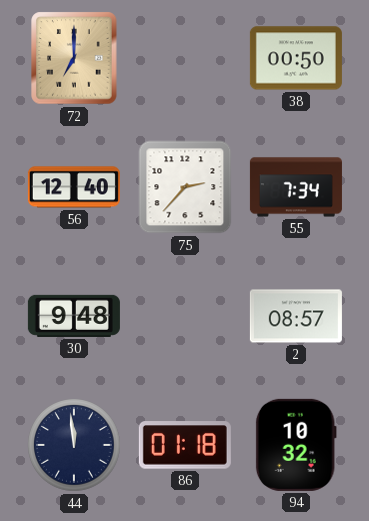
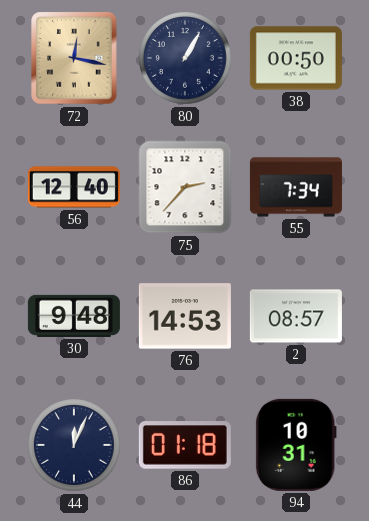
72: 7:00 -> 12:17 (74, 58)
80: none -> 1:05 (186, 58)
76: none -> 14:53 (185, 316)
44: 11:59 -> 12:04 (75, 445)
94: 10:32 -> 10:31 (296, 445)
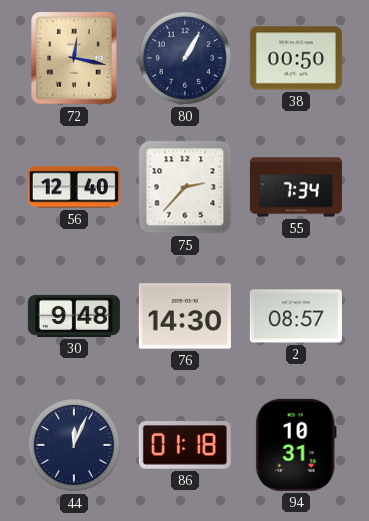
76: 14:53 -> 14:30 (185, 316)
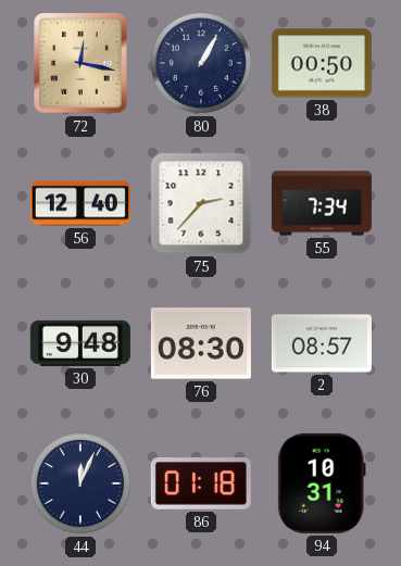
76: 14:30 -> 08:30 (201, 343)
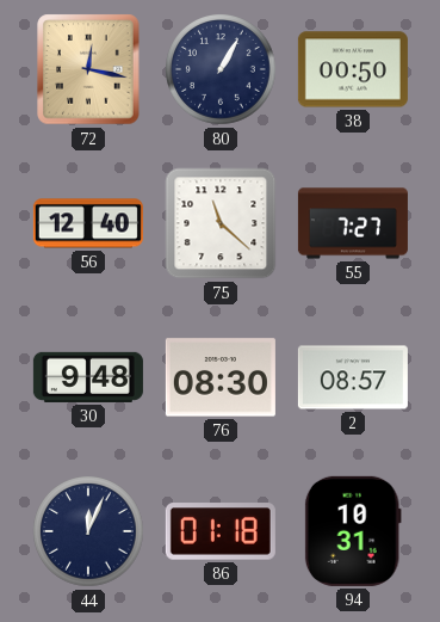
75: 2:37 -> 11:22 (221, 223)
55: 7:34 -> 7:27 (353, 223)
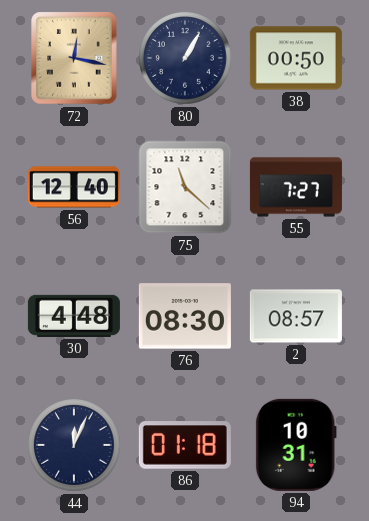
30: 9:48 -> 4:48 (74, 316)
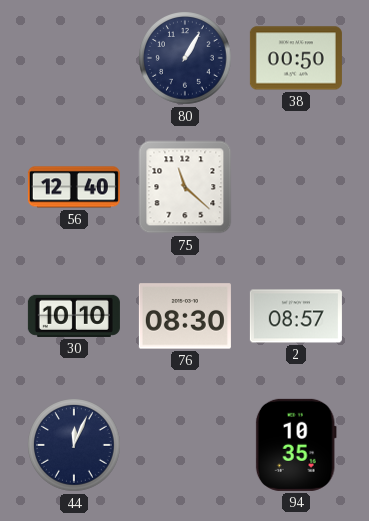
72: 12:17 -> none (74, 58)
55: 7:27 -> none (296, 187)
30: 4:48 -> 10:10 (74, 316)
86: 01:18 -> none (185, 445)
94: 10:31 -> 10:35 (296, 445)
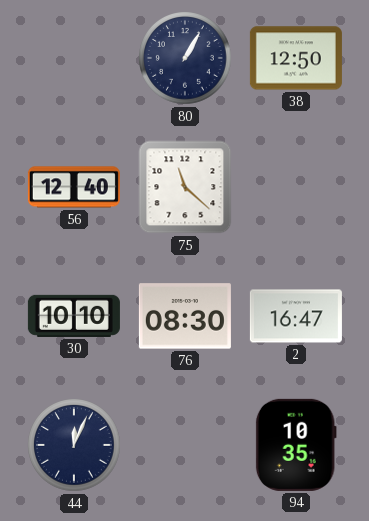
38: 00:50 -> 12:50 (296, 58)
2: 08:57 -> 16:47 (296, 316)
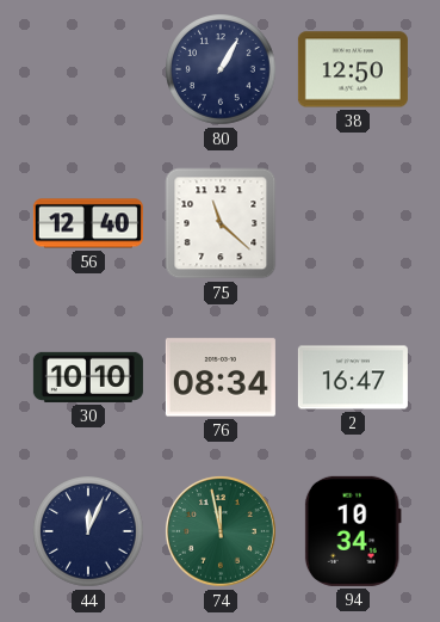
76: 08:30 -> 08:34 (221, 377)
74: none -> 11:58 (221, 531)
94: 10:35 -> 10:34 (353, 531)
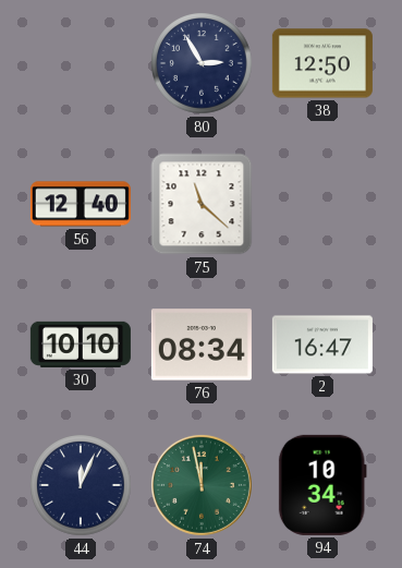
80: 1:05 -> 2:55 (203, 63)
